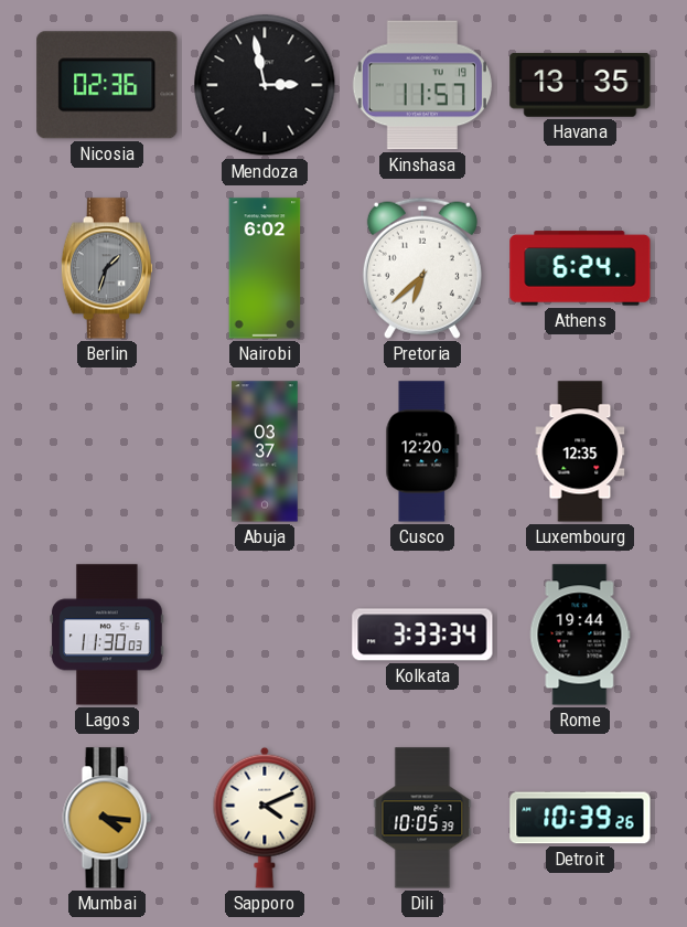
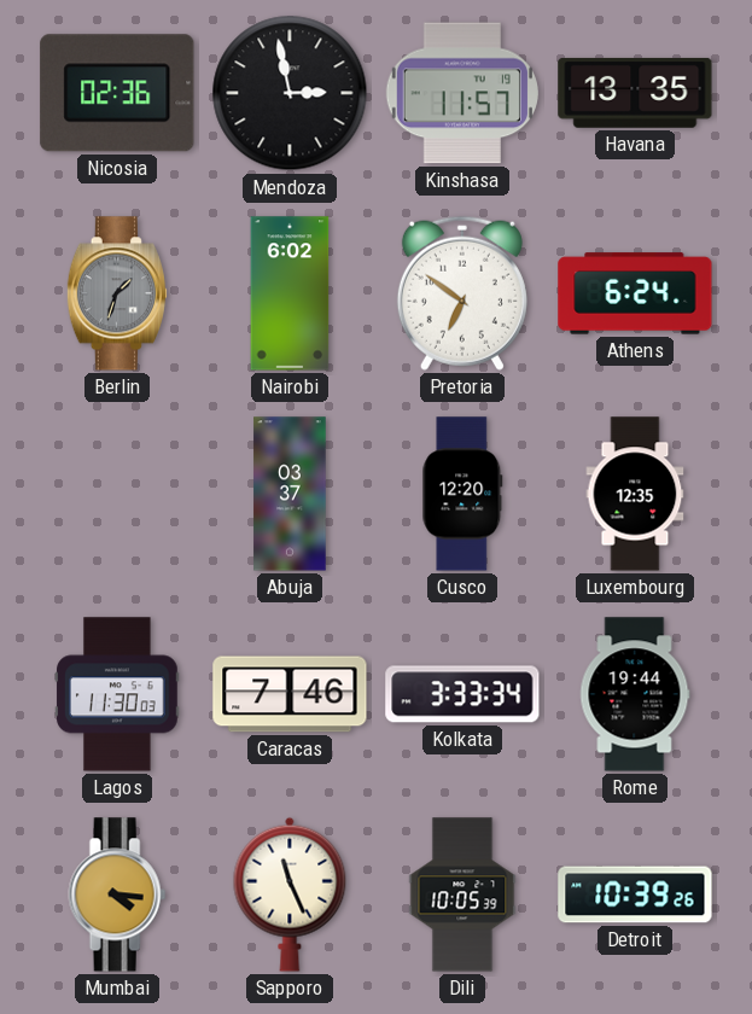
Pretoria: 6:38 -> 6:51 (462, 293)
Caracas: none -> 7:46 (290, 694)
Sapporo: 4:11 -> 11:26 (290, 894)
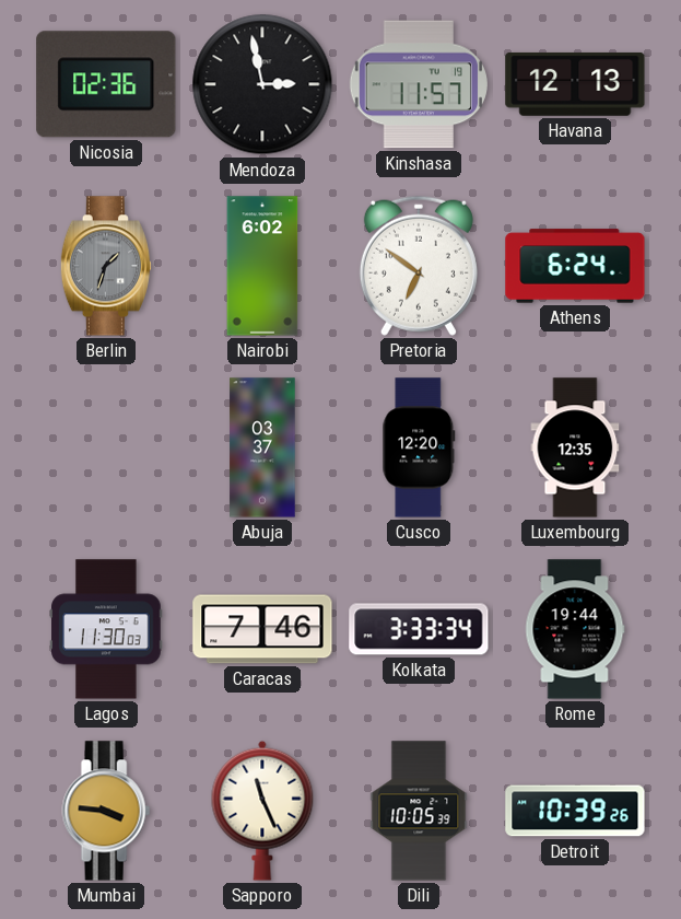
Havana: 13:35 -> 12:13 (575, 84)
Mumbai: 4:16 -> 3:46 (106, 811)
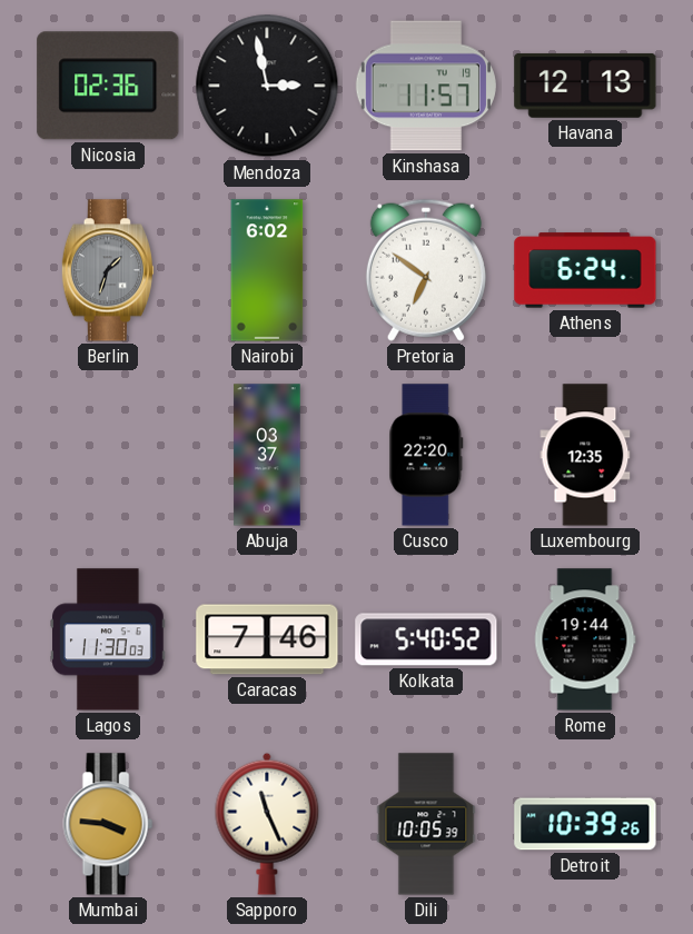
Cusco: 12:20 -> 22:20 (426, 455)
Kolkata: 3:33 -> 5:40 (426, 639)
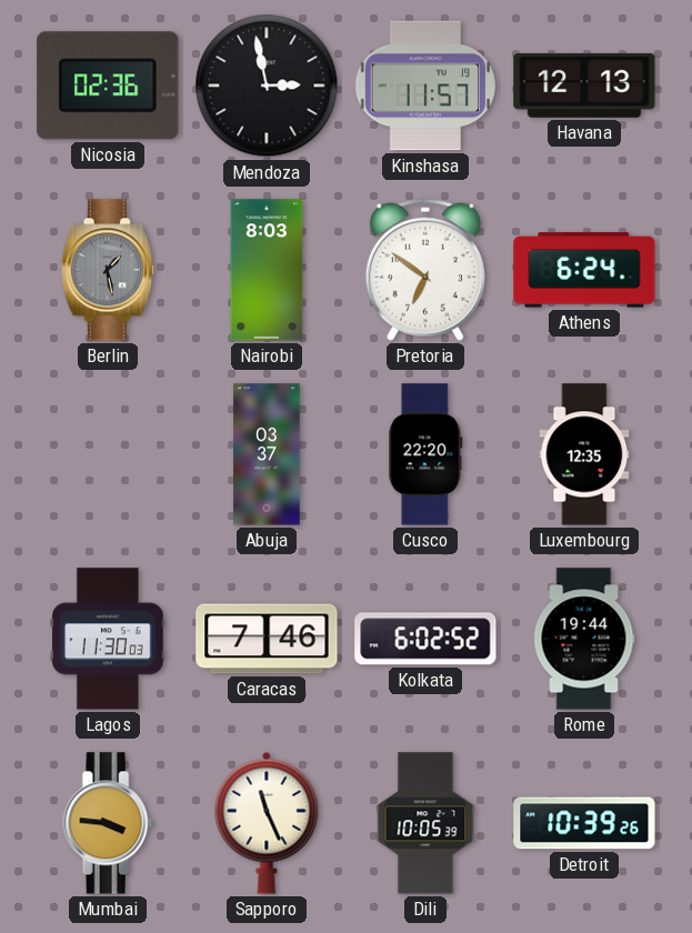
Berlin: 1:33 -> 1:28 (108, 270)
Nairobi: 6:02 -> 8:03 (267, 270)
Kolkata: 5:40 -> 6:02 (425, 639)
